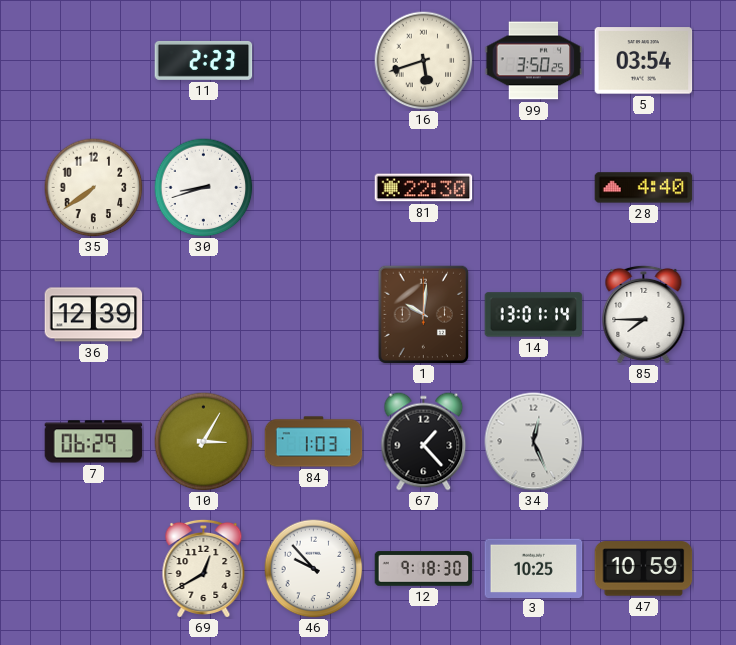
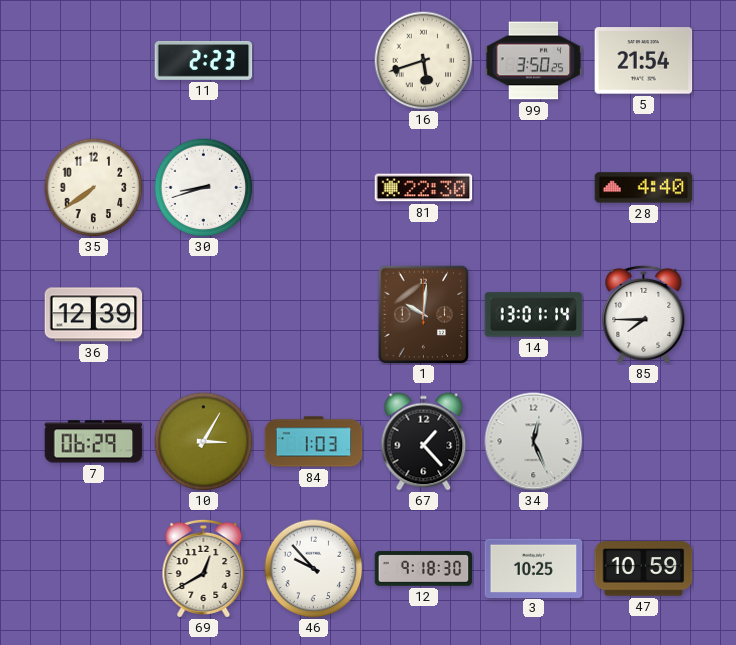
5: 03:54 -> 21:54 (644, 61)
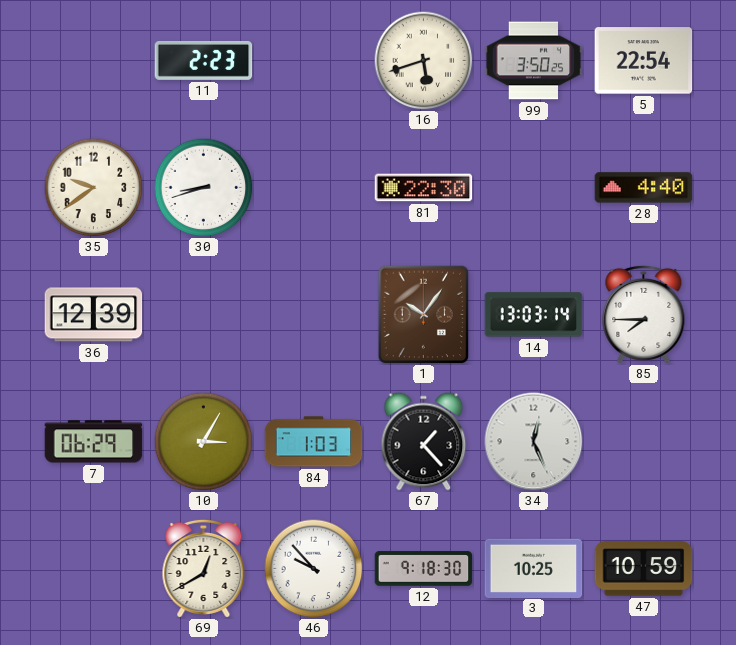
5: 21:54 -> 22:54 (644, 61)
35: 7:39 -> 9:39 (94, 188)
1: 10:01 -> 10:06 (424, 314)
14: 13:01 -> 13:03 (534, 315)
